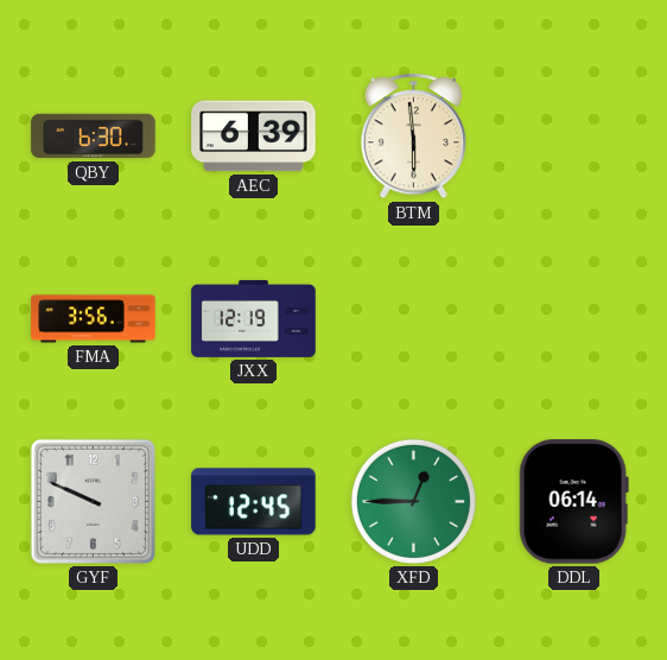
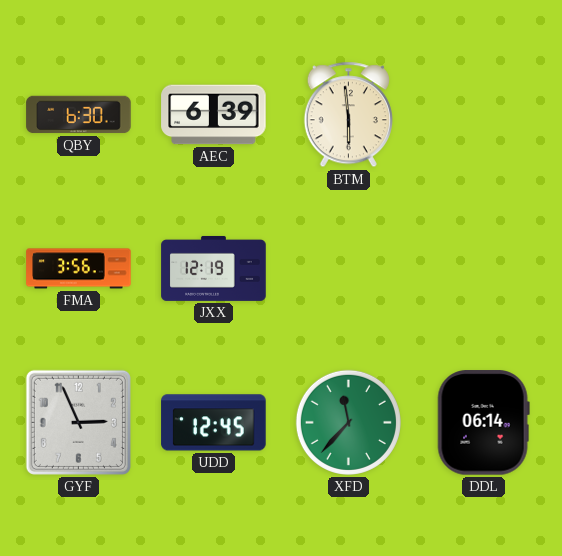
GYF: 9:49 -> 2:56 (78, 422)
XFD: 12:45 -> 11:37 (348, 422)
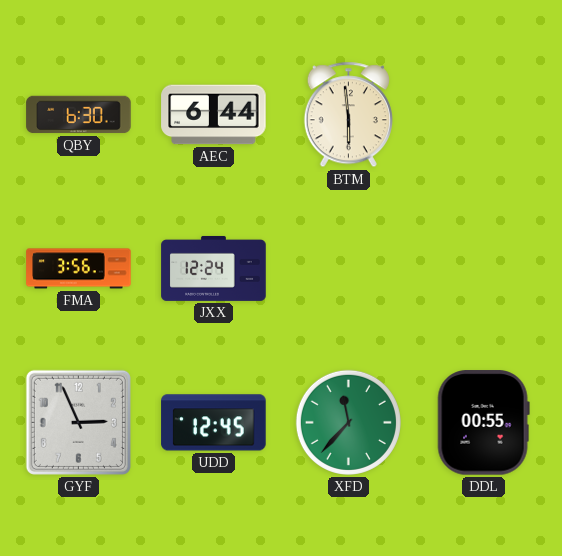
AEC: 6:39 -> 6:44 (214, 115)
JXX: 12:19 -> 12:24 (214, 268)
DDL: 06:14 -> 00:55 (483, 423)
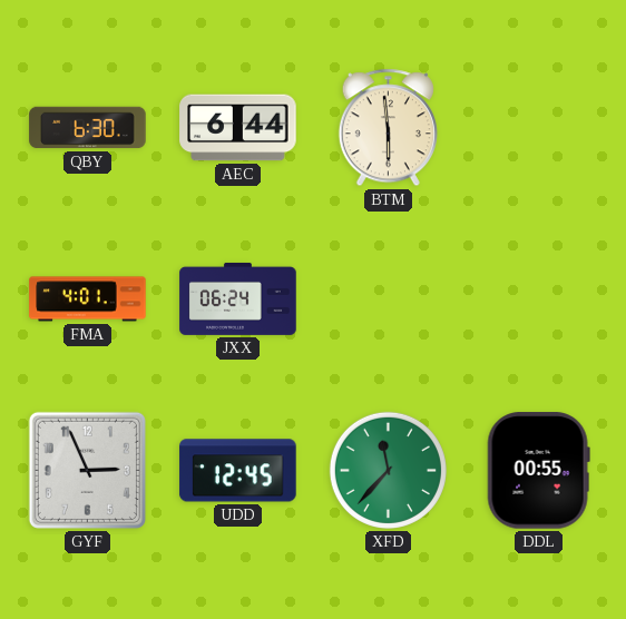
FMA: 3:56 -> 4:01 (88, 299)
JXX: 12:24 -> 06:24 (238, 298)
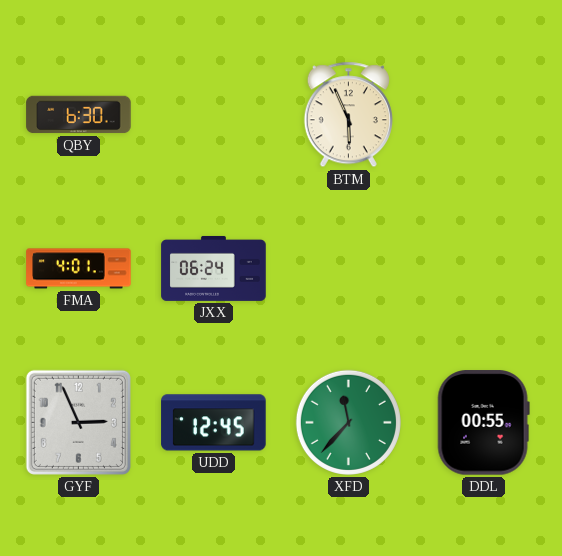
AEC: 6:44 -> none (238, 128)
BTM: 5:59 -> 5:56 (348, 115)
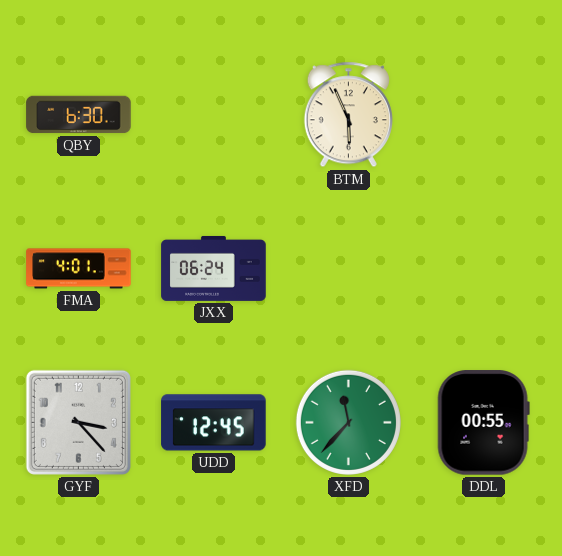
GYF: 2:56 -> 3:23 (78, 422)
